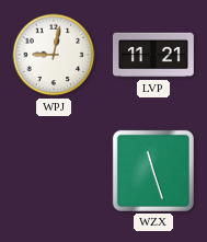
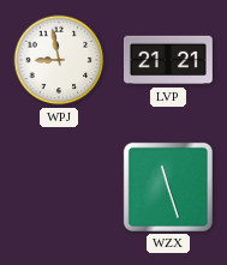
WPJ: 9:02 -> 8:58 (59, 60)
LVP: 11:21 -> 21:21 (169, 60)
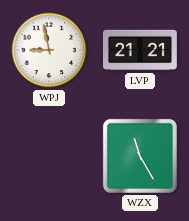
WZX: 11:27 -> 11:25 (140, 156)
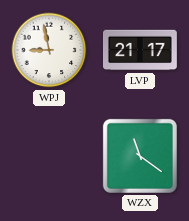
LVP: 21:21 -> 21:17 (141, 50)
WZX: 11:25 -> 11:21 (140, 156)
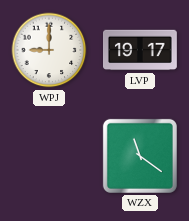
WPJ: 8:58 -> 9:00 (49, 50)
LVP: 21:17 -> 19:17 (141, 50)
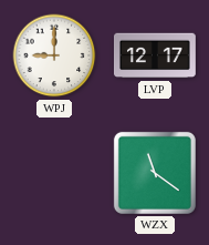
LVP: 19:17 -> 12:17 (156, 55)
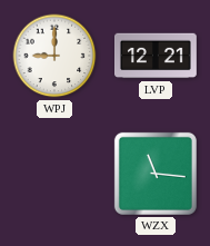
LVP: 12:17 -> 12:21 (157, 56)
WZX: 11:21 -> 11:16 (156, 174)
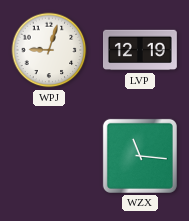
WPJ: 9:00 -> 9:03 (49, 50)
LVP: 12:21 -> 12:19 (141, 50)
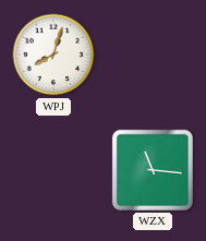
WPJ: 9:03 -> 8:03 (53, 55)
LVP: 12:19 -> none (141, 50)
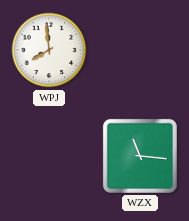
WPJ: 8:03 -> 7:59 (49, 50)
